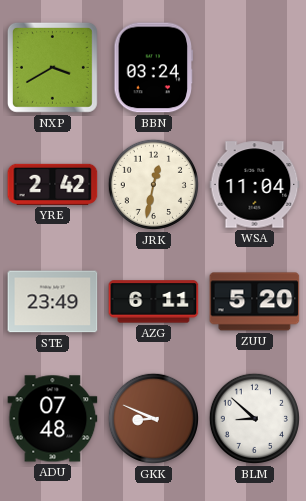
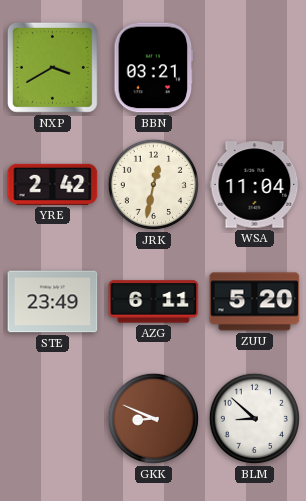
BBN: 03:24 -> 03:21 (154, 68)
ADU: 07:48 -> none (53, 419)
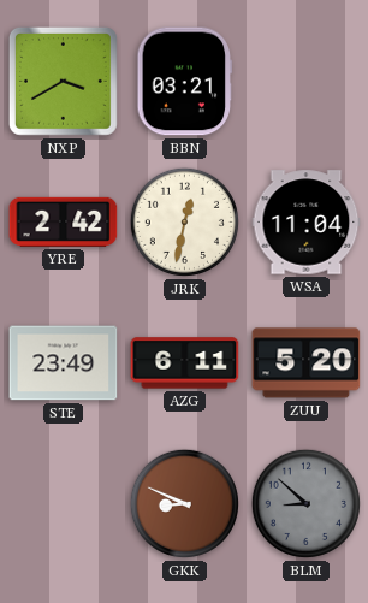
BLM dial: white -> grey (305, 503)
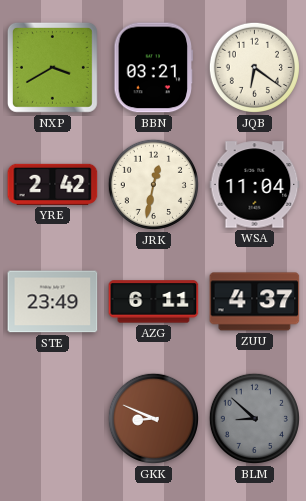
JQB: none -> 6:21 (254, 67)
ZUU: 5:20 -> 4:37 (255, 302)
